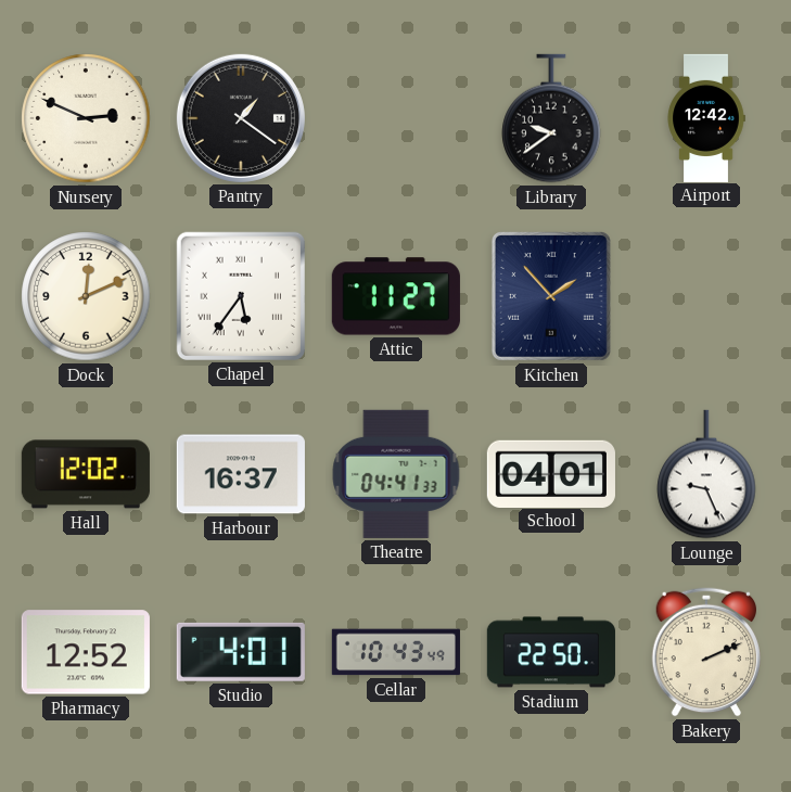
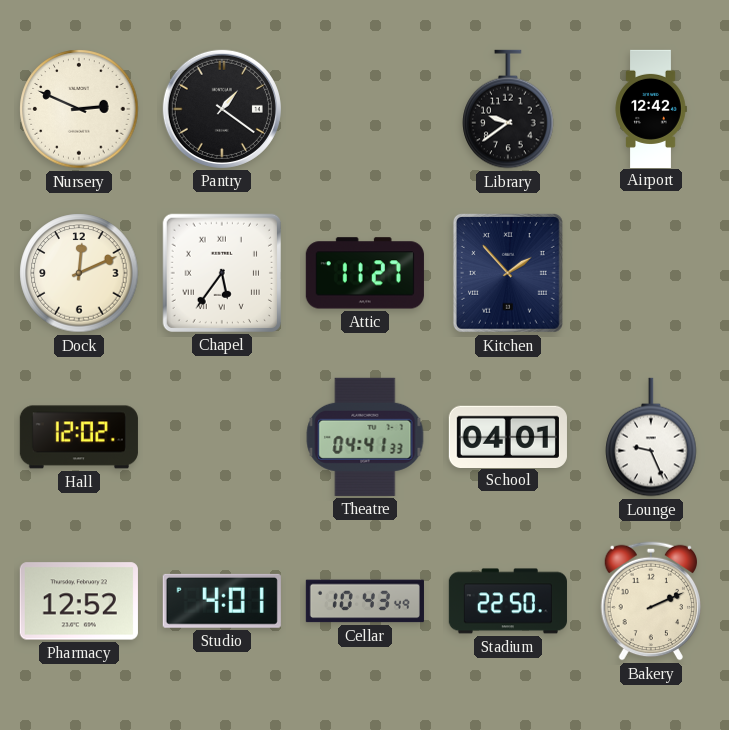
Harbour: 16:37 -> none (241, 474)
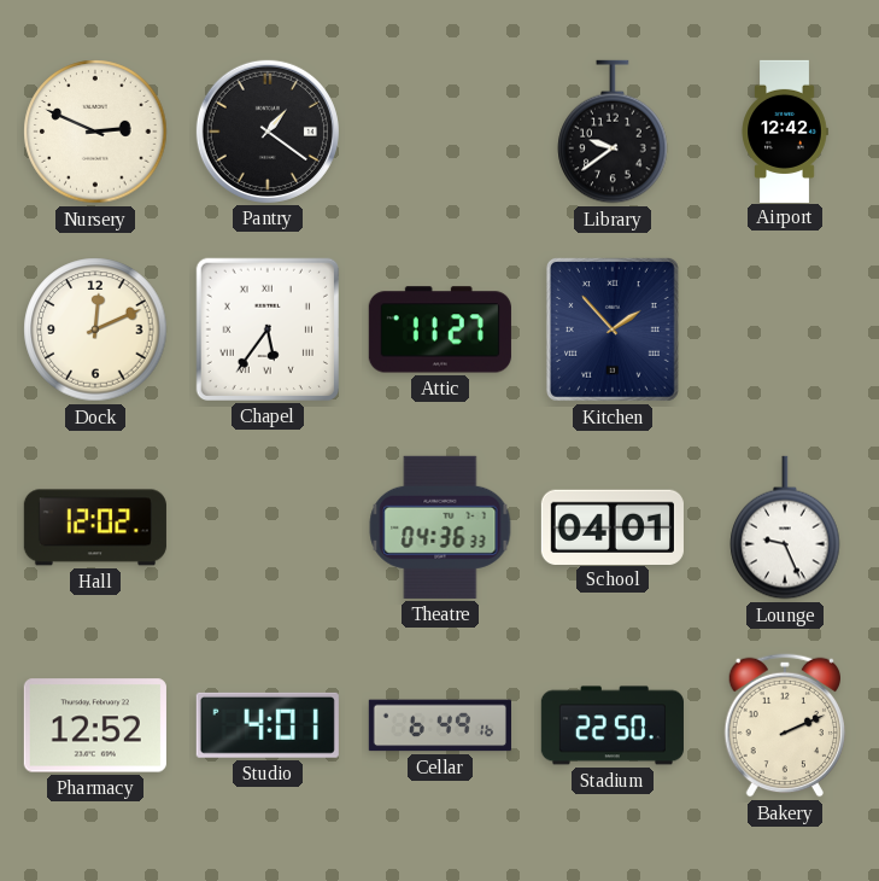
Theatre: 04:41 -> 04:36 (440, 527)
Cellar: 10:43 -> 6:49 (440, 725)
